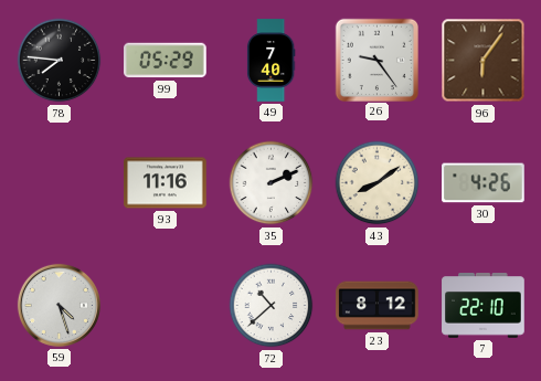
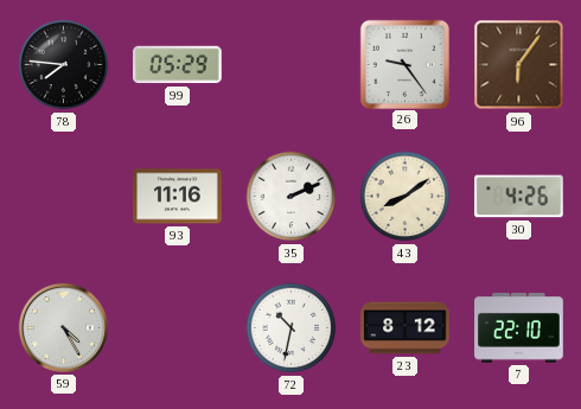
49: 7:40 -> none (270, 61)
59: 4:27 -> 4:25 (63, 327)
72: 10:38 -> 10:32 (292, 328)
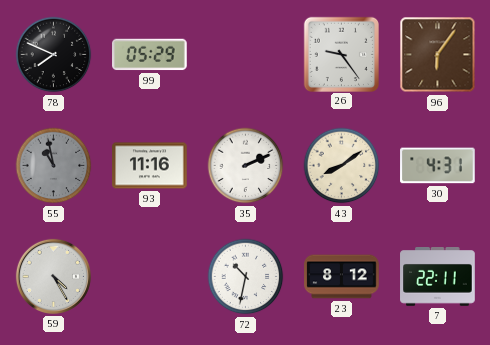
78: 7:46 -> 7:49 (54, 55)
55: none -> 10:58 (54, 166)
30: 4:26 -> 4:31 (438, 166)
7: 22:10 -> 22:11 (438, 277)
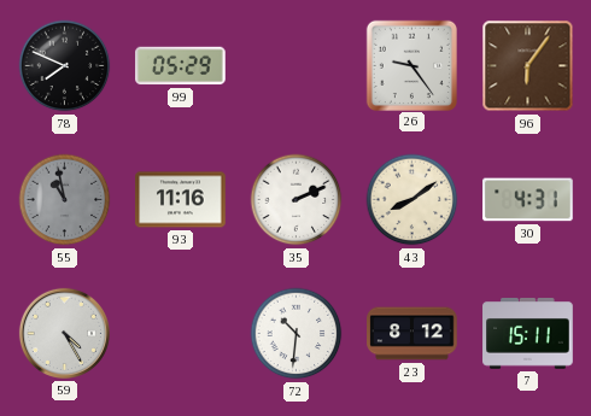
72: 10:32 -> 10:31 (297, 334)
7: 22:11 -> 15:11 (528, 334)
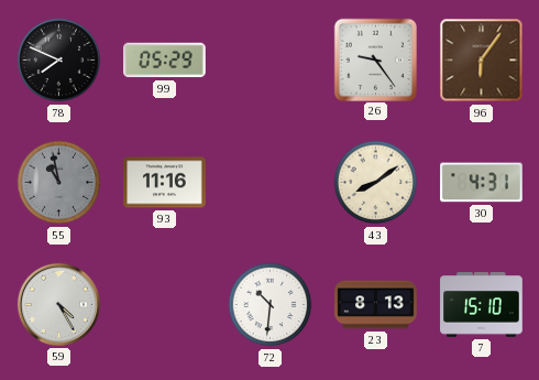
35: 2:11 -> none (297, 200)
23: 8:12 -> 8:13 (376, 305)
7: 15:11 -> 15:10 (482, 305)
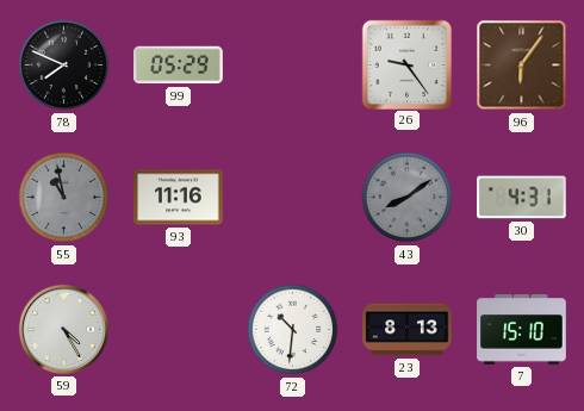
43 dial: cream -> grey (408, 198)
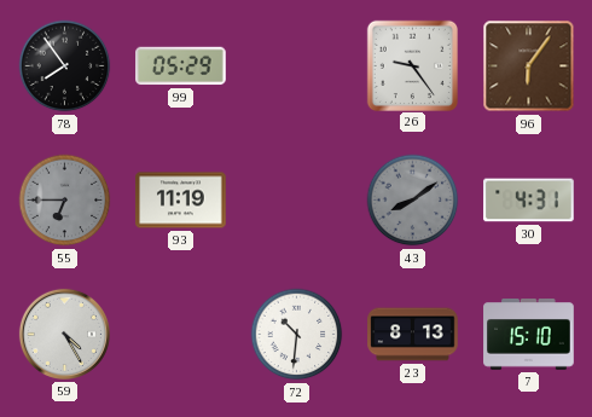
78: 7:49 -> 7:54 (65, 66)
55: 10:58 -> 6:45 (65, 201)
93: 11:16 -> 11:19 (181, 201)
